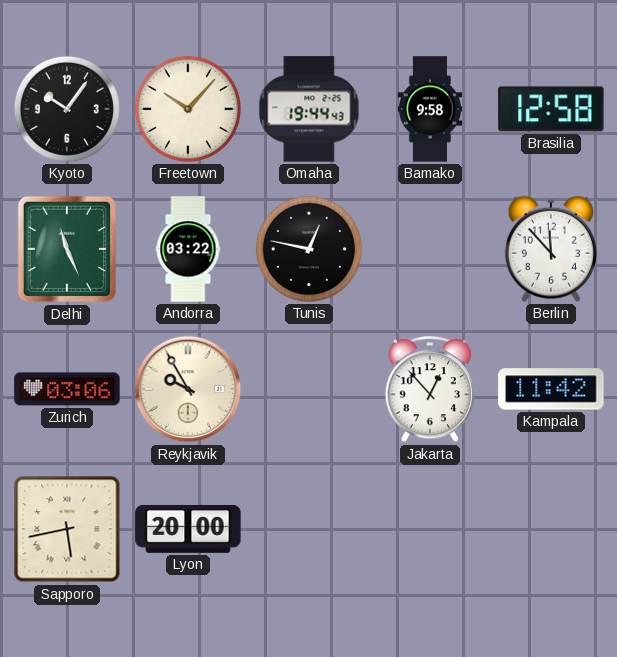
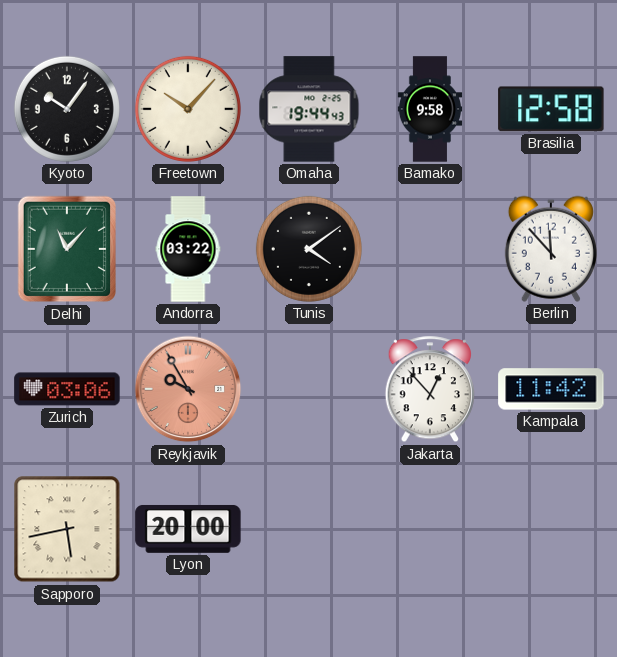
Delhi: 11:26 -> 11:07 (66, 249)
Tunis: 12:47 -> 4:09 (309, 249)
Reykjavik dial: cream -> salmon (188, 389)
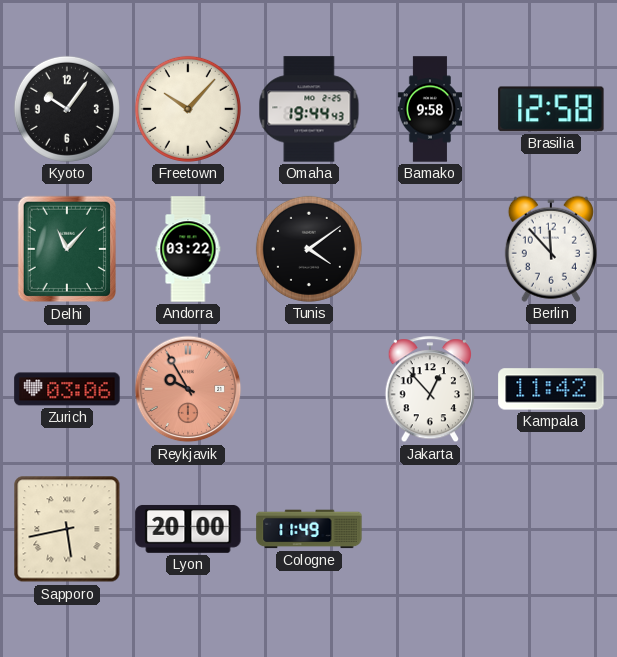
Cologne: none -> 11:49 (309, 529)
